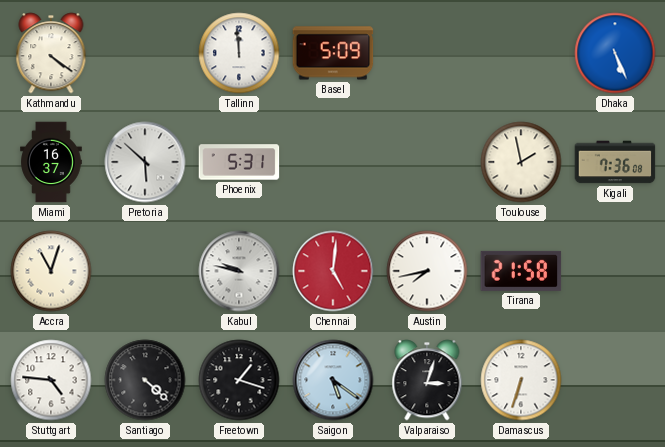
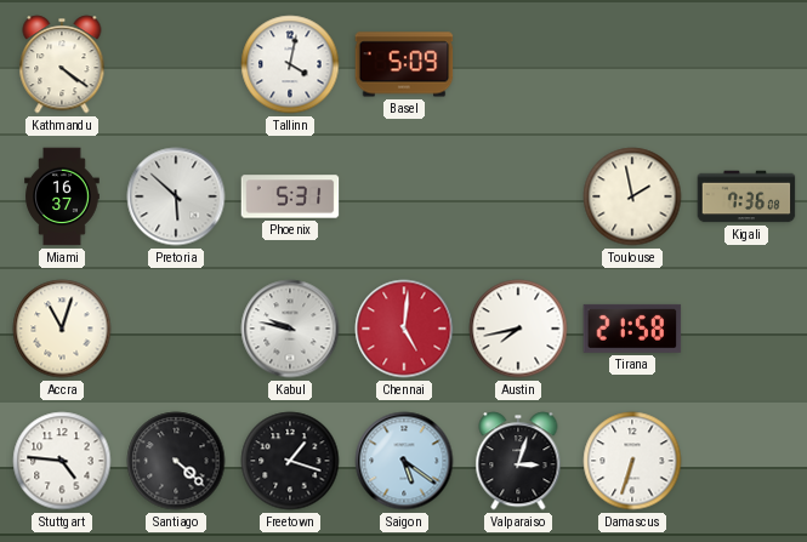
Tallinn: 11:59 -> 4:02 (290, 64)
Dhaka: 5:26 -> none (615, 53)
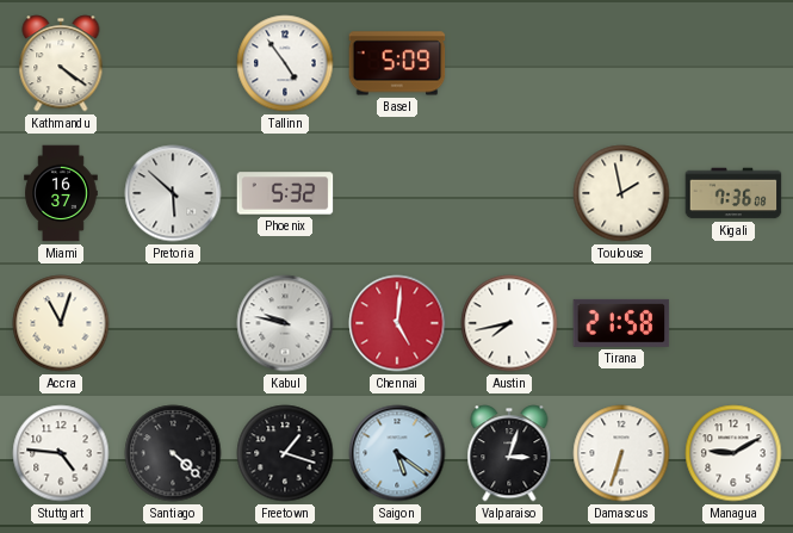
Tallinn: 4:02 -> 4:54 (285, 63)
Phoenix: 5:31 -> 5:32 (285, 193)
Managua: none -> 9:10 (733, 453)
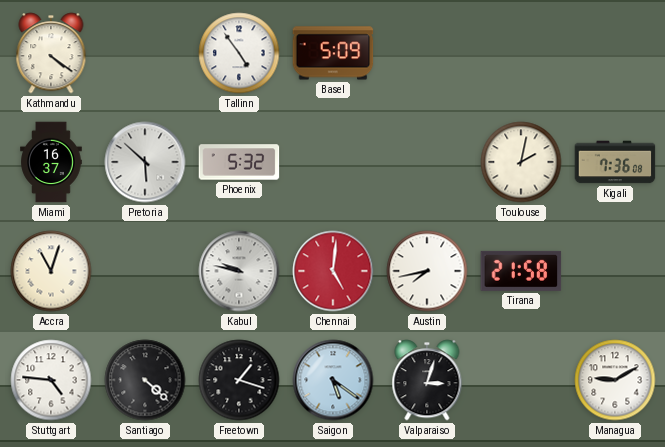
Toulouse: 1:58 -> 2:02 (521, 162)
Damascus: 6:33 -> none (621, 453)
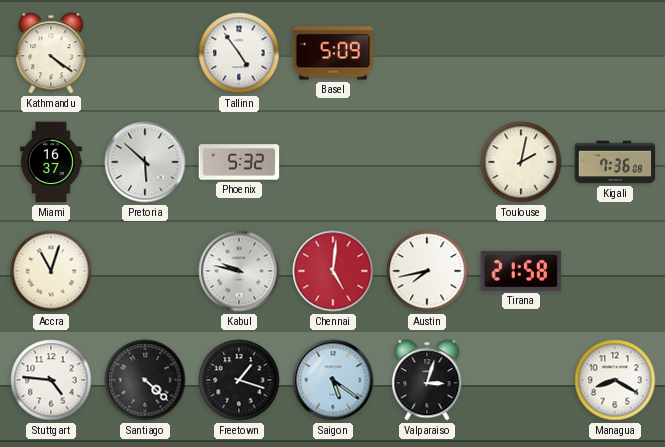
Managua: 9:10 -> 8:20 (615, 380)
